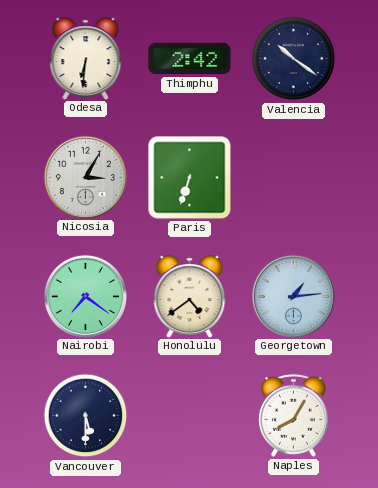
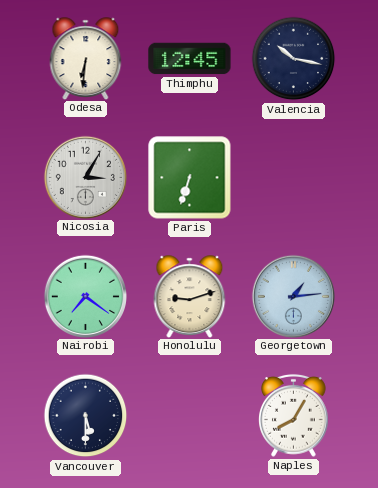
Thimphu: 2:42 -> 12:45 (190, 59)
Valencia: 10:21 -> 10:17 (294, 59)
Honolulu: 4:39 -> 9:12 (190, 296)
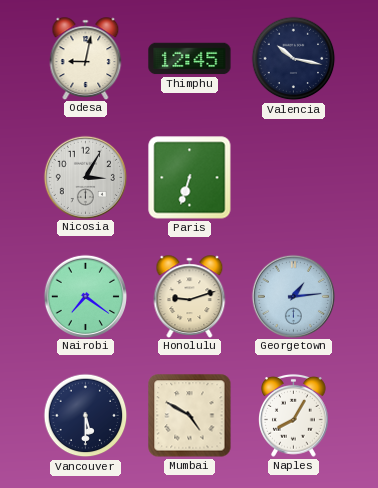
Odesa: 6:31 -> 9:02 (86, 58)
Mumbai: none -> 4:50 (190, 416)
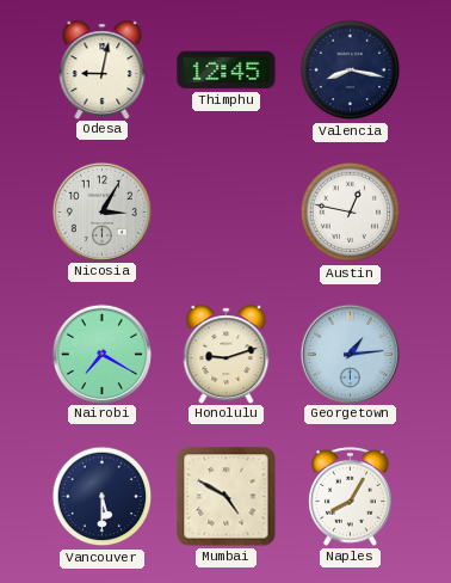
Valencia: 10:17 -> 8:17 (351, 70)
Paris: 6:33 -> none (190, 178)
Austin: none -> 12:47 (351, 213)
Nairobi: 7:21 -> 7:20 (101, 354)
